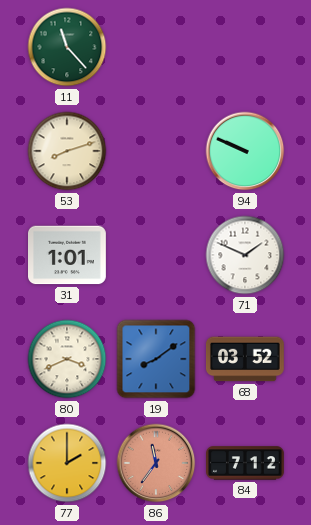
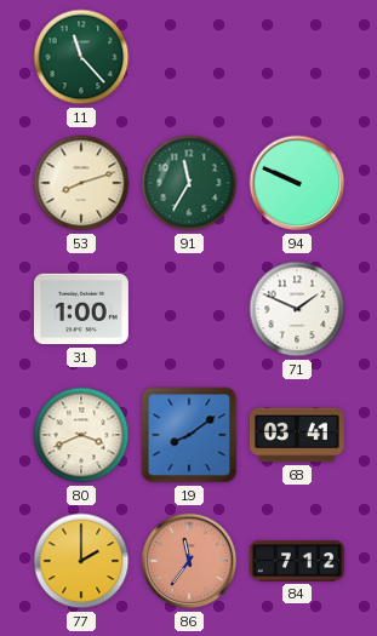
91: none -> 11:35 (189, 183)
31: 1:01 -> 1:00 (82, 309)
68: 03:52 -> 03:41 (297, 435)
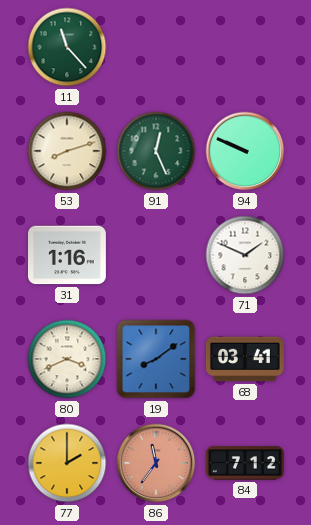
91: 11:35 -> 12:26 (156, 151)
31: 1:00 -> 1:16 (68, 255)
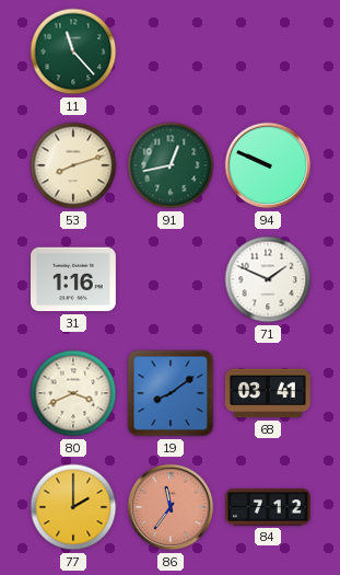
91: 12:26 -> 12:43 (171, 165)
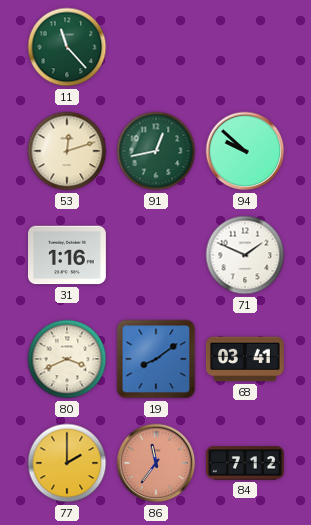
53: 8:12 -> 12:12 (67, 151)
94: 9:49 -> 9:52 (245, 151)
